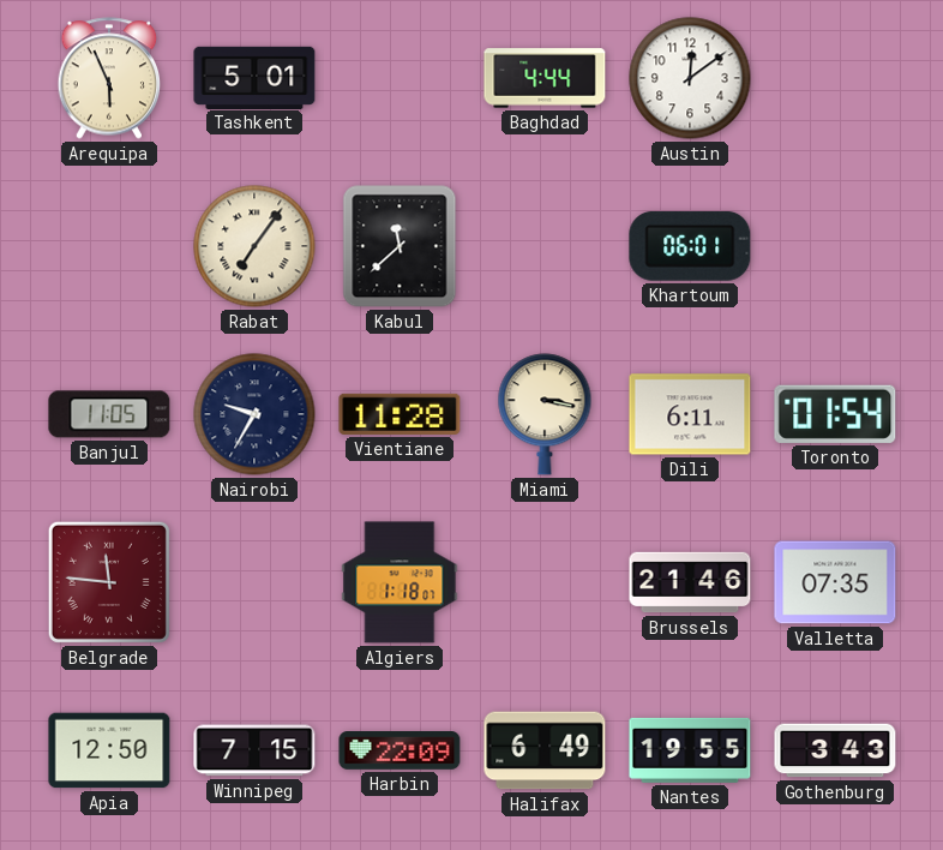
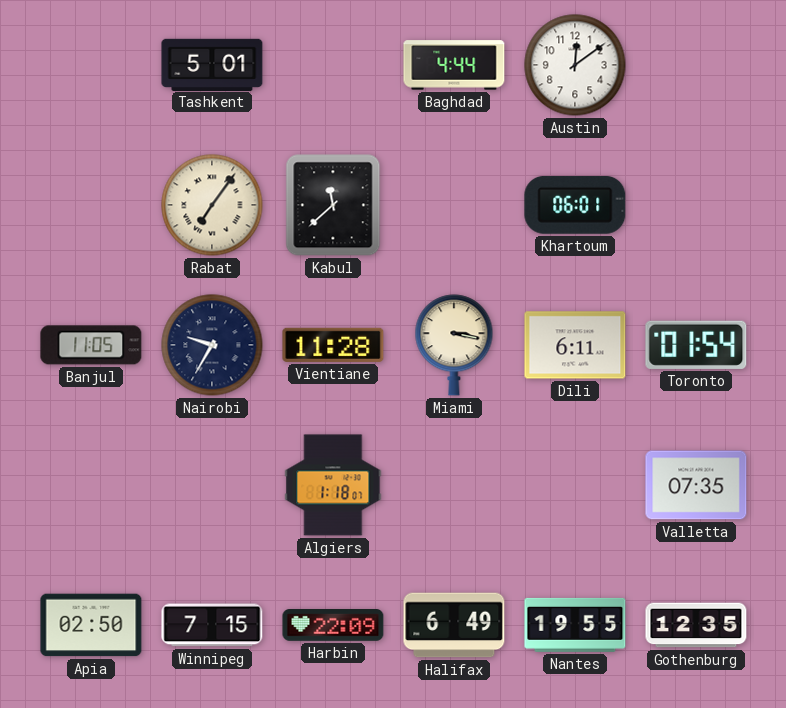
Arequipa: 5:56 -> none (109, 78)
Belgrade: 11:46 -> none (109, 582)
Brussels: 21:46 -> none (690, 582)
Apia: 12:50 -> 02:50 (91, 625)
Gothenburg: 3:43 -> 12:35 (696, 625)
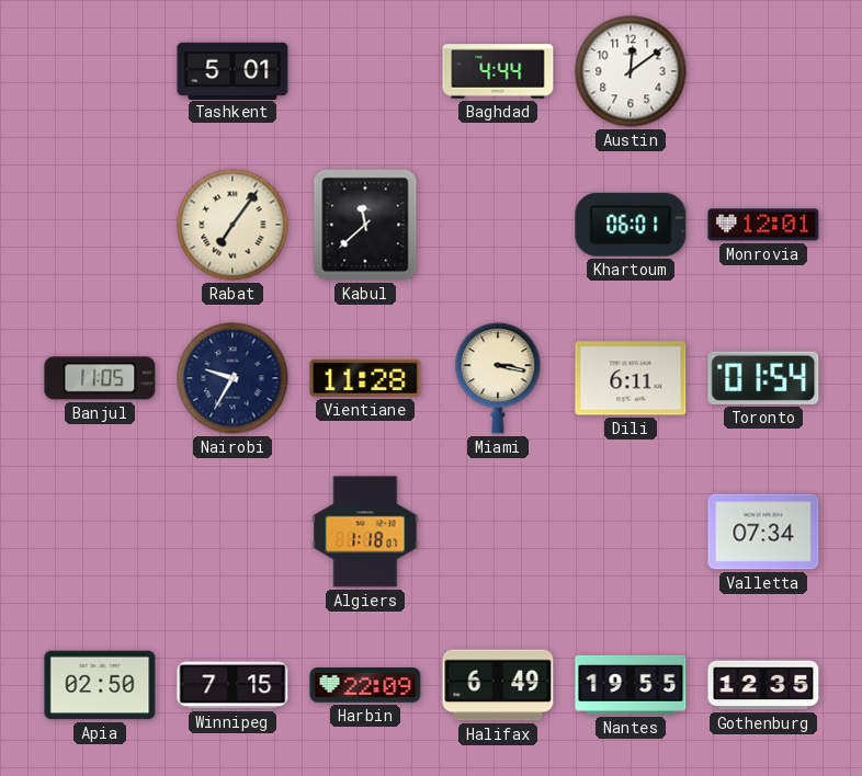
Monrovia: none -> 12:01 (763, 225)
Valletta: 07:35 -> 07:34 (763, 532)
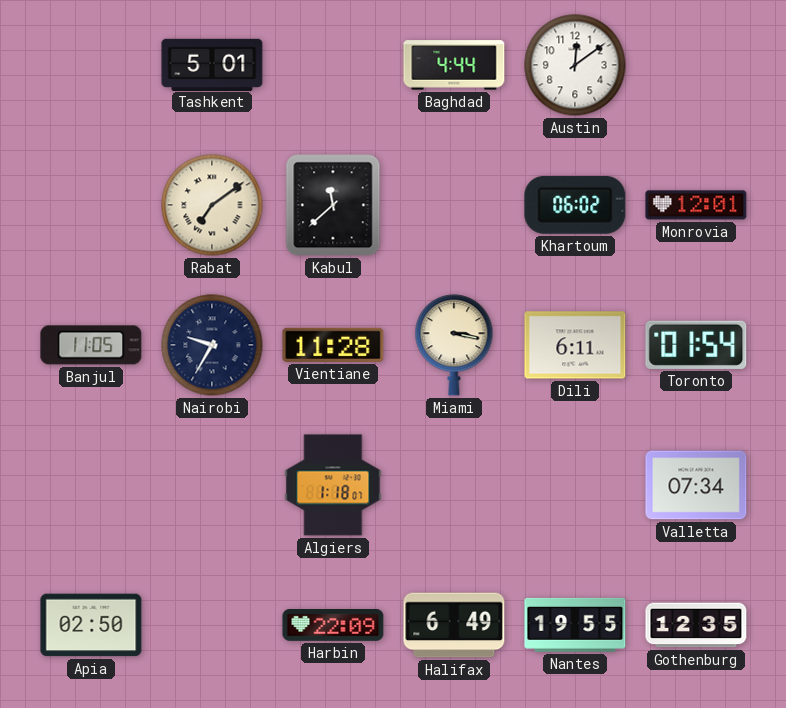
Rabat: 7:06 -> 7:09 (212, 205)
Khartoum: 06:01 -> 06:02 (575, 205)
Winnipeg: 7:15 -> none (232, 685)
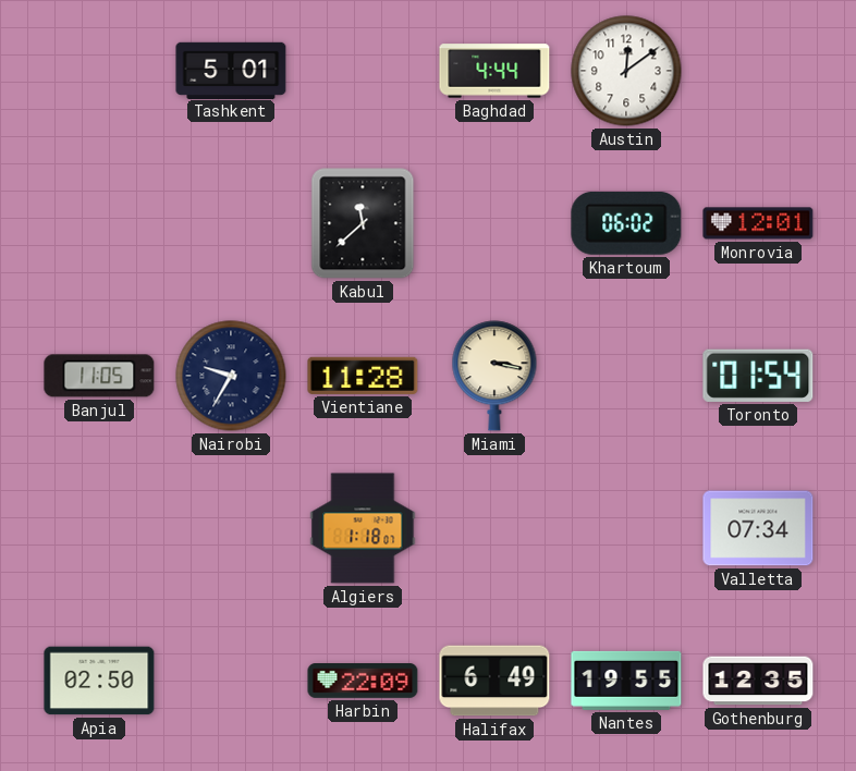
Rabat: 7:09 -> none (212, 205)
Dili: 6:11 -> none (575, 345)
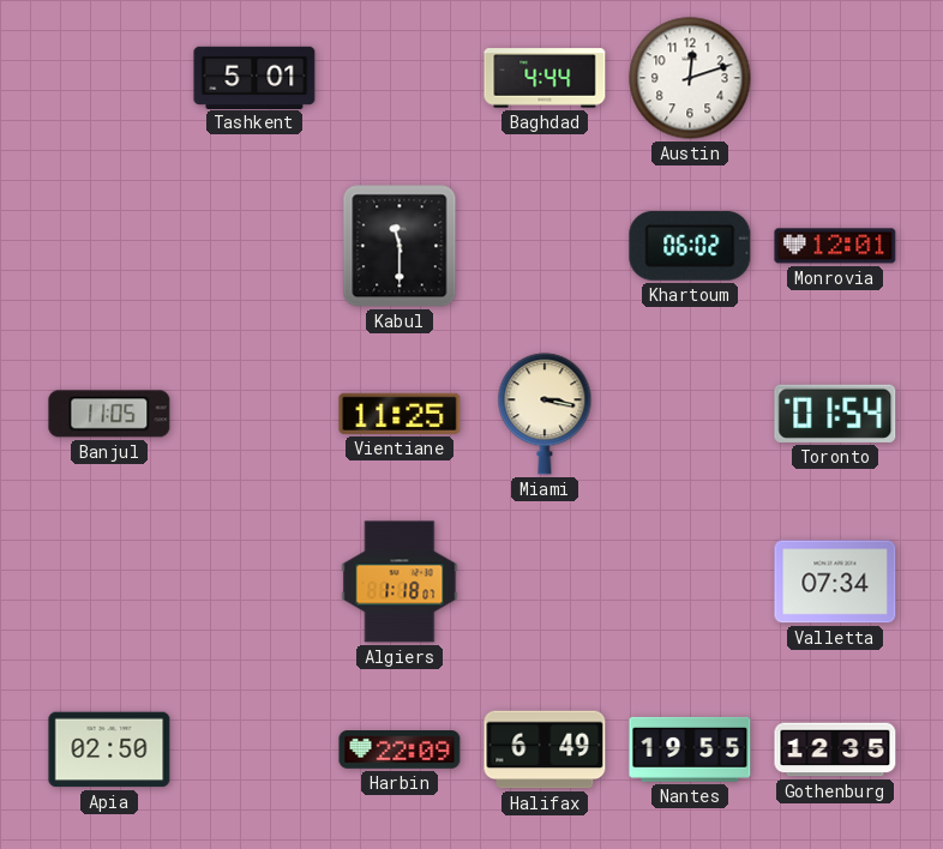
Austin: 12:09 -> 12:12 (690, 78)
Kabul: 11:38 -> 11:30 (400, 246)
Nairobi: 9:35 -> none (231, 376)
Vientiane: 11:28 -> 11:25 (400, 414)
